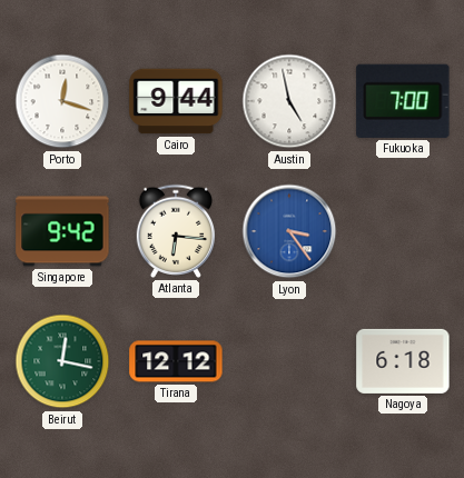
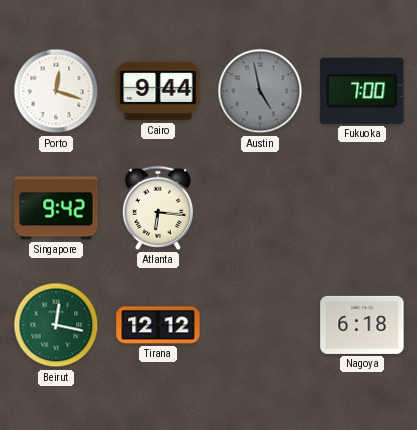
Austin dial: white -> grey (260, 91)
Lyon: 3:24 -> none (289, 231)
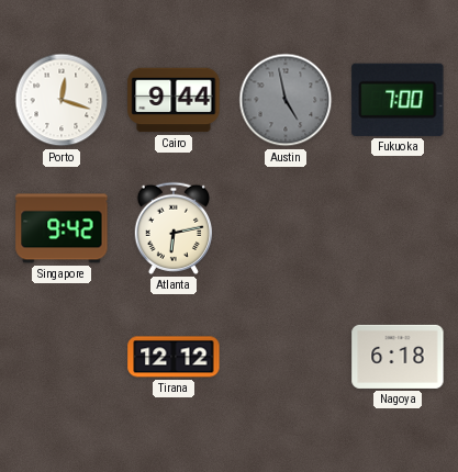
Atlanta: 6:16 -> 6:13 (172, 228)
Beirut: 12:17 -> none (56, 325)
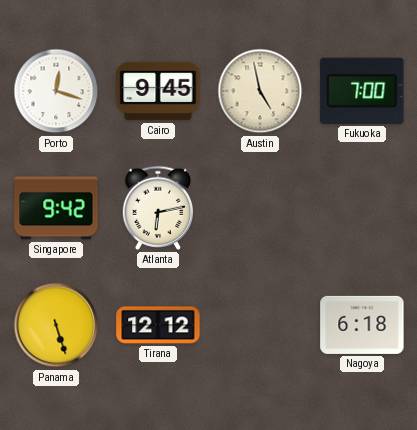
Cairo: 9:44 -> 9:45 (158, 91)
Austin dial: grey -> cream (260, 91)
Panama: none -> 5:27 (56, 325)
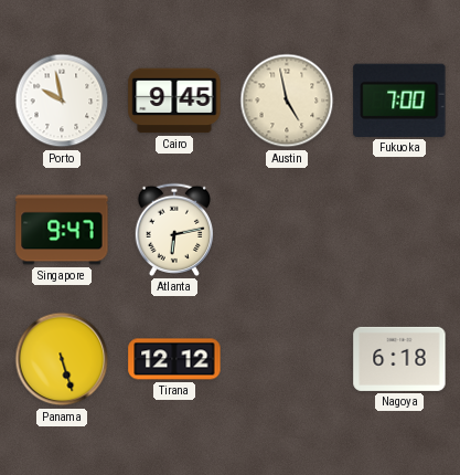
Porto: 12:18 -> 9:58 (62, 101)
Singapore: 9:42 -> 9:47 (62, 230)
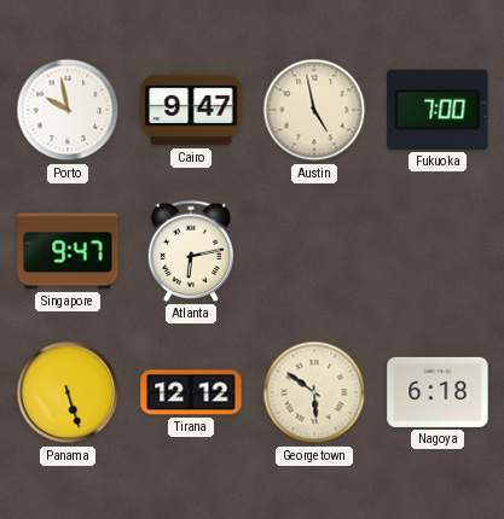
Cairo: 9:45 -> 9:47 (191, 110)
Georgetown: none -> 5:51 (314, 392)
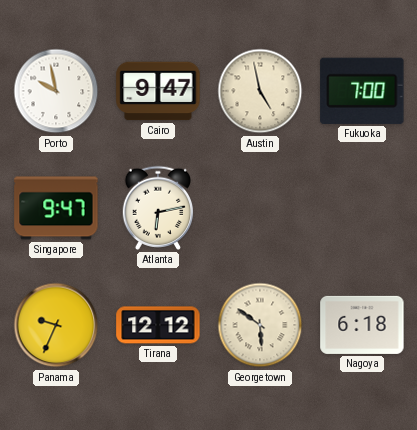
Panama: 5:27 -> 9:34 (56, 325)
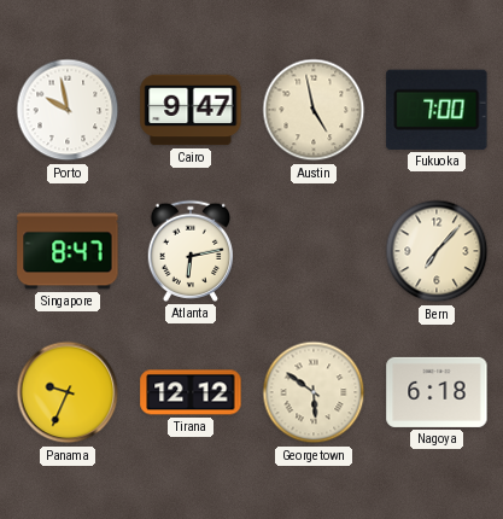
Singapore: 9:47 -> 8:47 (68, 251)
Bern: none -> 7:07 (437, 251)
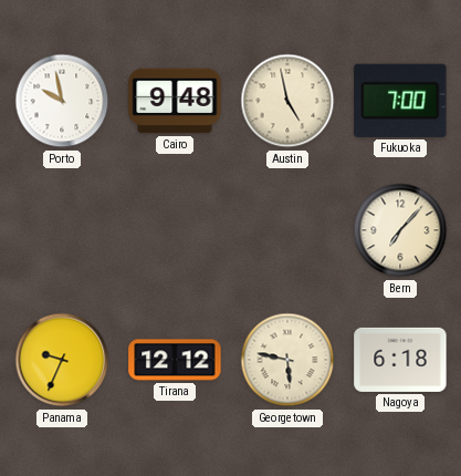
Cairo: 9:47 -> 9:48 (175, 101)
Singapore: 8:47 -> none (68, 251)
Atlanta: 6:13 -> none (189, 251)
Georgetown: 5:51 -> 5:47 (287, 360)
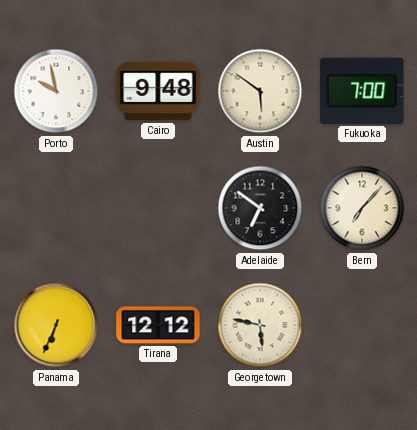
Austin: 4:58 -> 5:51 (260, 91)
Adelaide: none -> 6:51 (260, 208)
Panama: 9:34 -> 6:34 (56, 325)
Nagoya: 6:18 -> none (400, 360)
